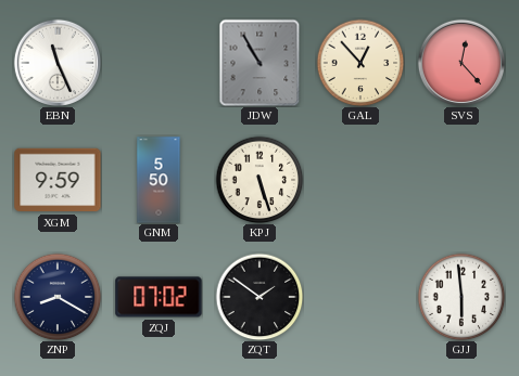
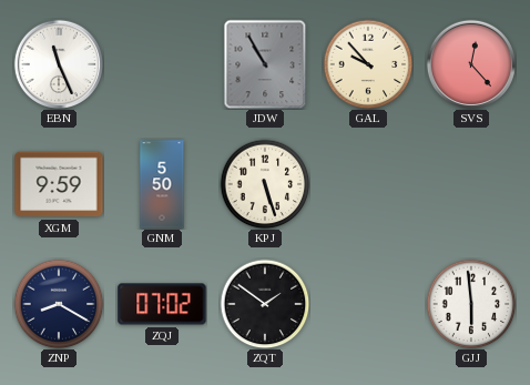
GAL: 12:53 -> 9:53 (368, 64)
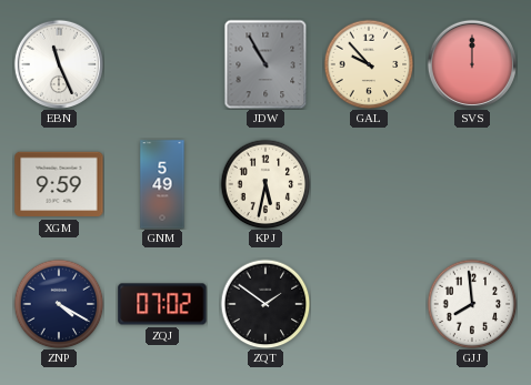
SVS: 12:23 -> 12:00 (471, 63)
GNM: 5:50 -> 5:49 (162, 184)
KPJ: 5:27 -> 5:32 (265, 184)
ZNP: 8:20 -> 4:20 (59, 304)
GJJ: 5:59 -> 7:59 (472, 304)
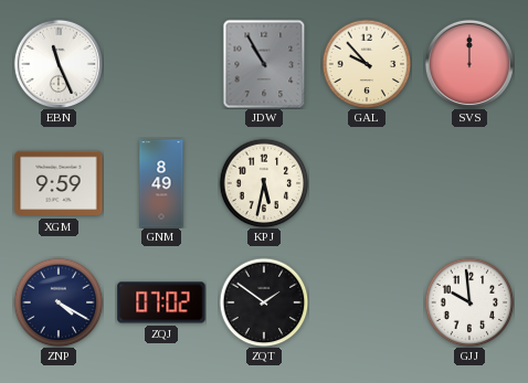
GNM: 5:49 -> 8:49 (161, 183)
GJJ: 7:59 -> 9:59 (469, 302)
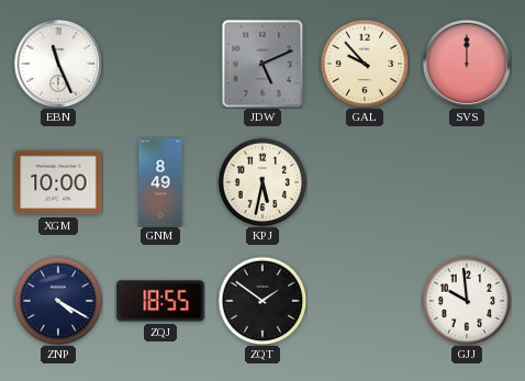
JDW: 10:55 -> 5:11 (262, 64)
XGM: 9:59 -> 10:00 (58, 182)
ZQJ: 07:02 -> 18:55 (160, 301)
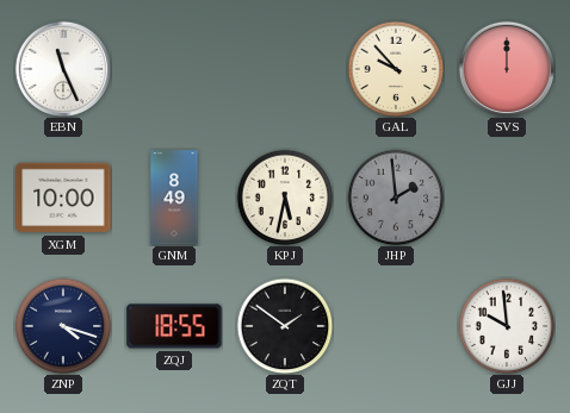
JDW: 5:11 -> none (262, 64)
JHP: none -> 1:59 (396, 198)
ZNP: 4:20 -> 4:18 (63, 326)
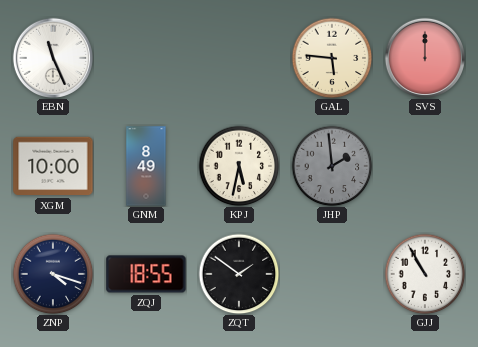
GAL: 9:53 -> 5:46 (332, 58)
GJJ: 9:59 -> 10:55 (425, 274)
